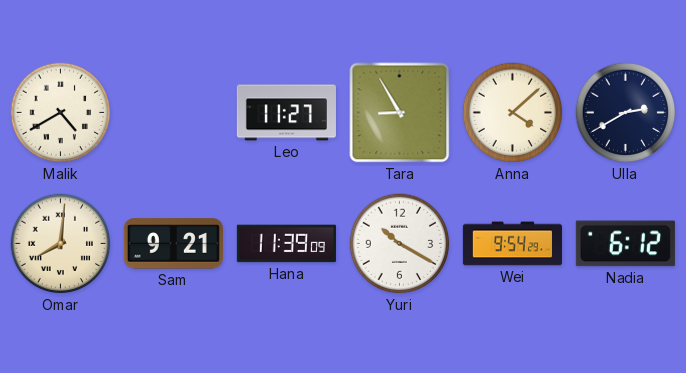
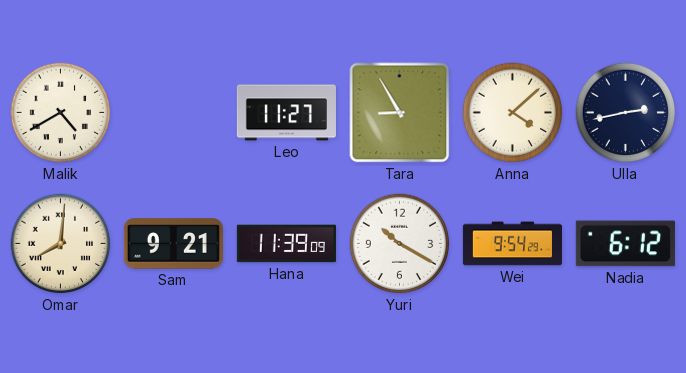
Ulla: 2:40 -> 2:43 (626, 113)
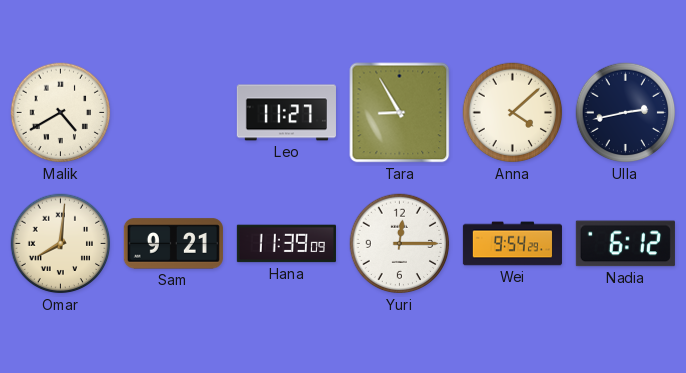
Yuri: 10:20 -> 12:15 (400, 244)
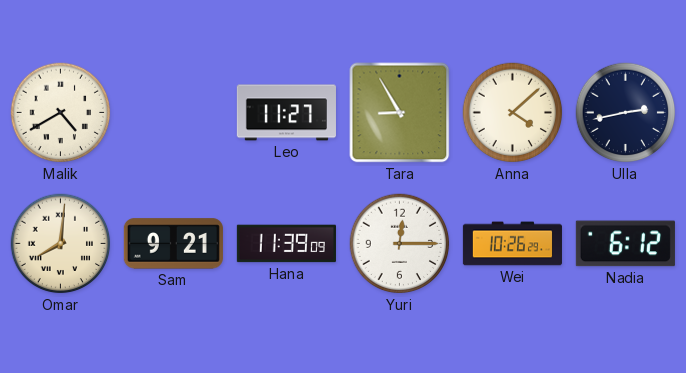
Wei: 9:54 -> 10:26 (512, 244)
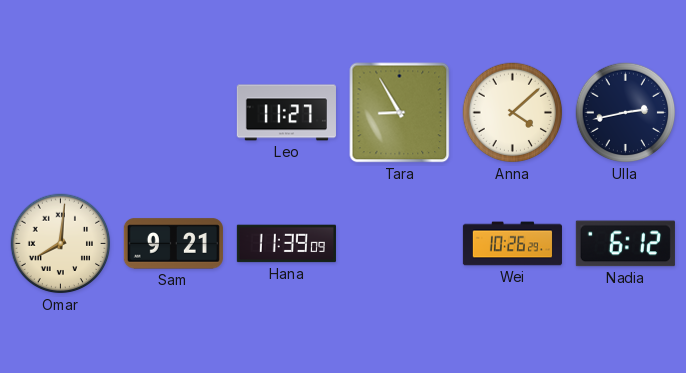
Malik: 4:40 -> none (61, 113)
Yuri: 12:15 -> none (400, 244)
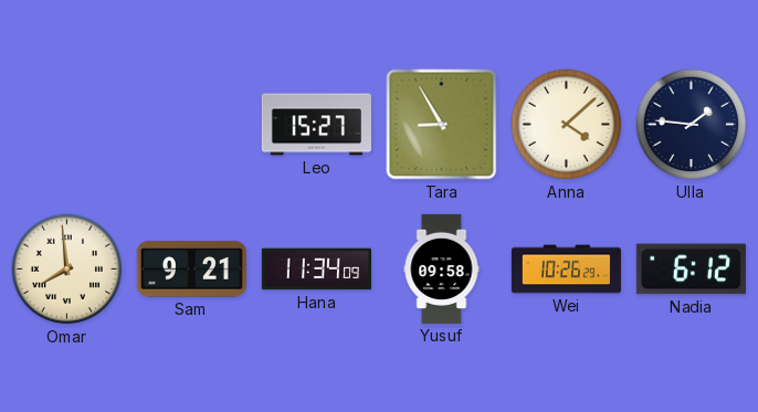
Leo: 11:27 -> 15:27 (316, 125)
Ulla: 2:43 -> 1:46 (692, 125)
Omar: 8:01 -> 7:59 (67, 270)
Hana: 11:39 -> 11:34 (316, 270)
Yusuf: none -> 09:58 (442, 268)
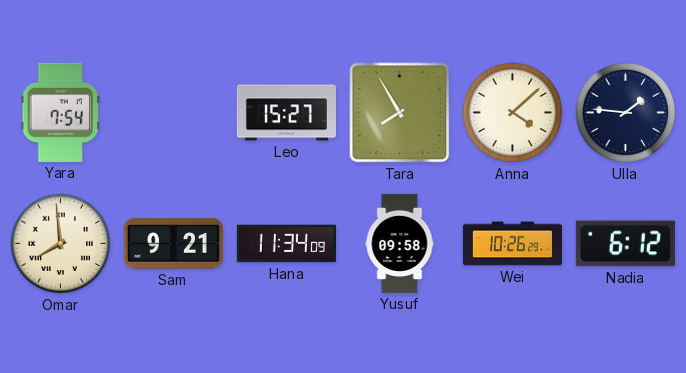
Yara: none -> 7:54 (60, 112)
Tara: 8:55 -> 7:55 (400, 113)
